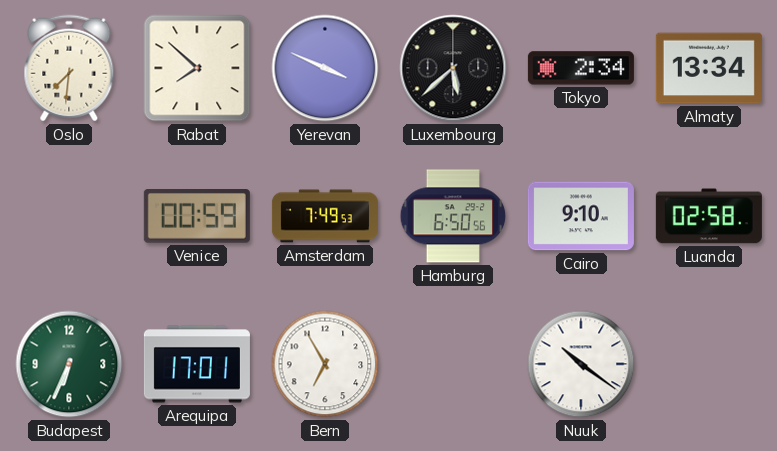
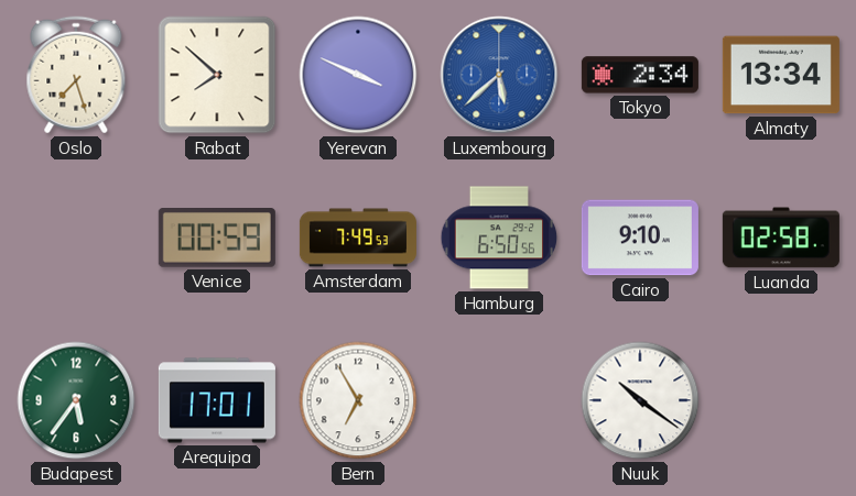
Oslo: 7:31 -> 7:27 (76, 75)
Luxembourg dial: black -> blue (499, 75)
Budapest: 6:34 -> 5:36 (76, 400)
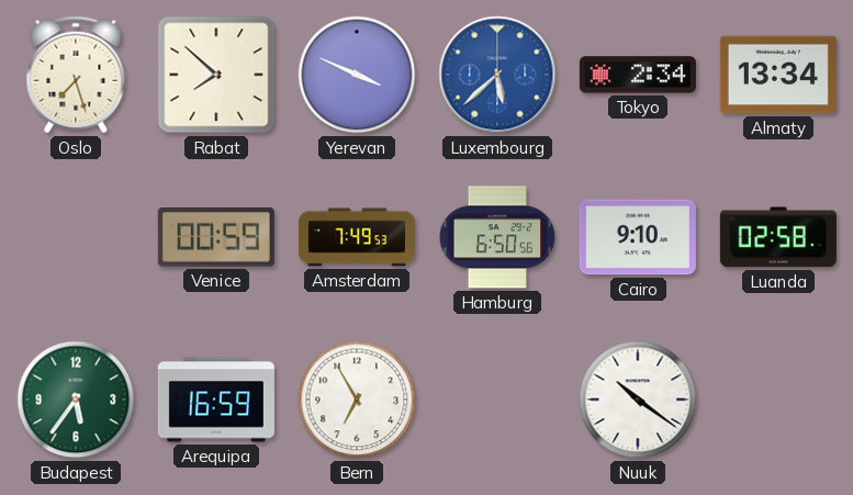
Arequipa: 17:01 -> 16:59 (216, 400)
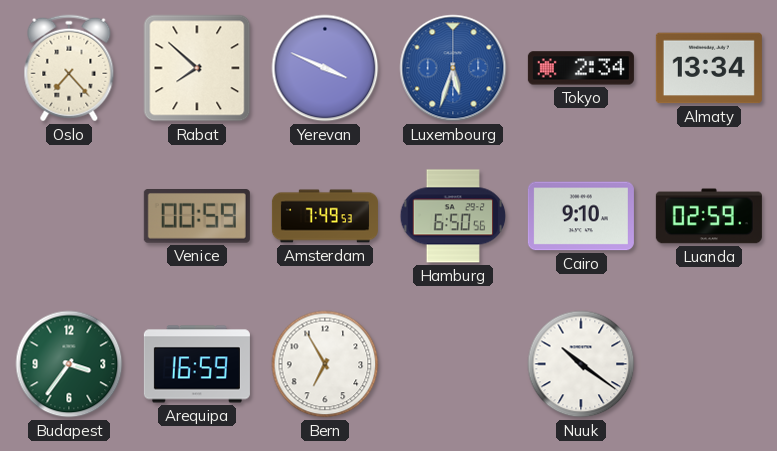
Oslo: 7:27 -> 7:23 (69, 68)
Luxembourg: 5:38 -> 5:33 (453, 68)
Luanda: 02:58 -> 02:59 (709, 216)
Budapest: 5:36 -> 3:36 (69, 364)
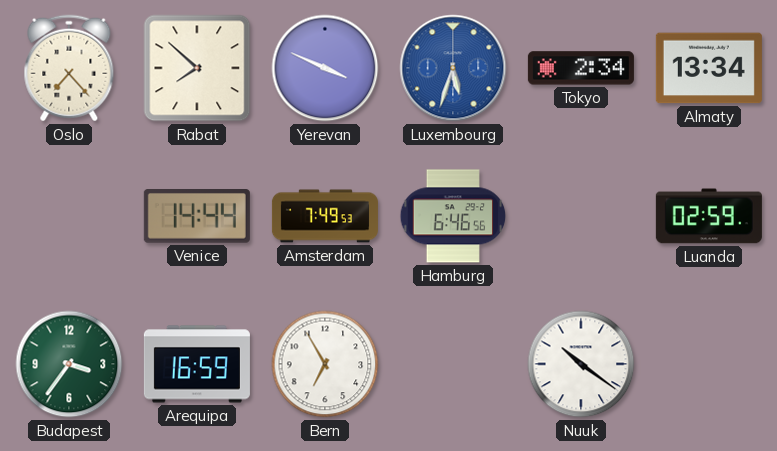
Venice: 00:59 -> 14:44 (197, 217)
Hamburg: 6:50 -> 6:46 (453, 216)
Cairo: 9:10 -> none (581, 216)
